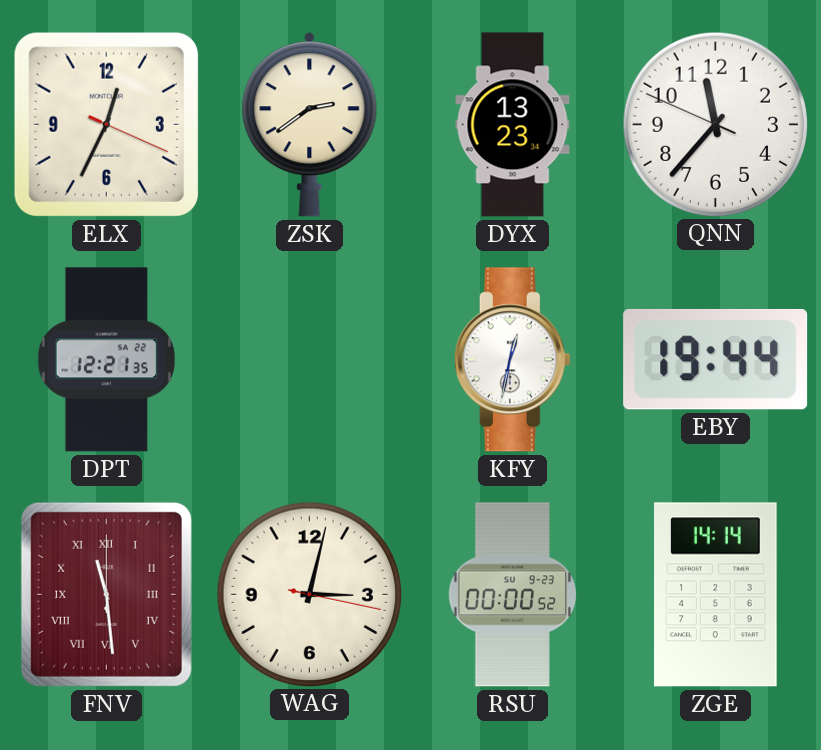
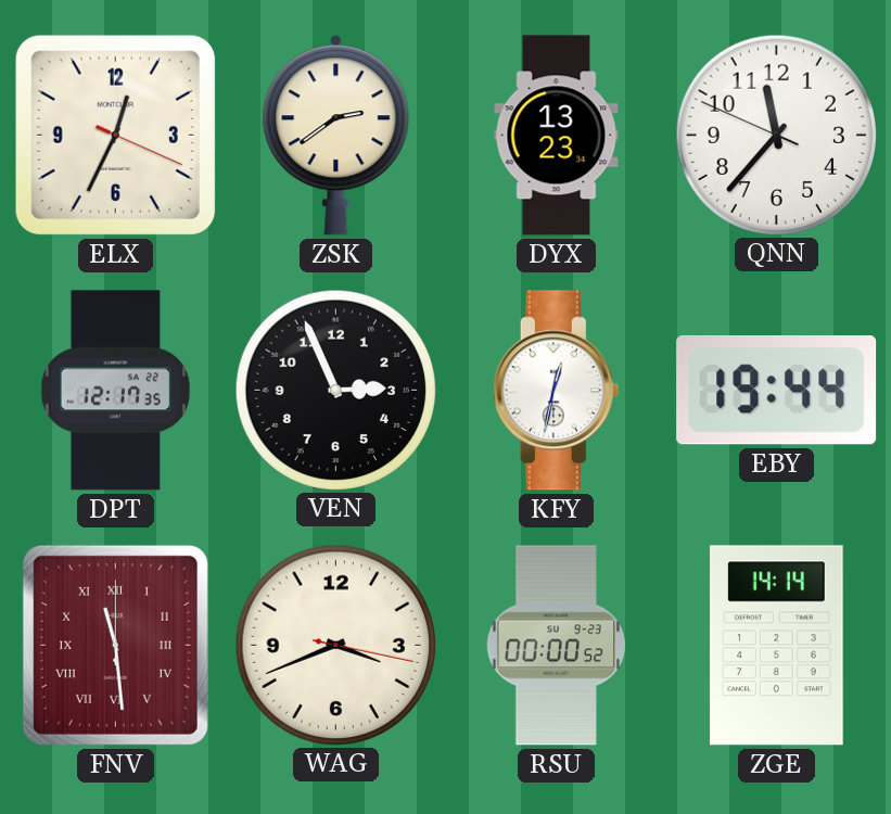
DPT: 12:21 -> 12:17 (115, 391)
VEN: none -> 2:56 (335, 390)
WAG: 3:02 -> 3:41 (335, 645)
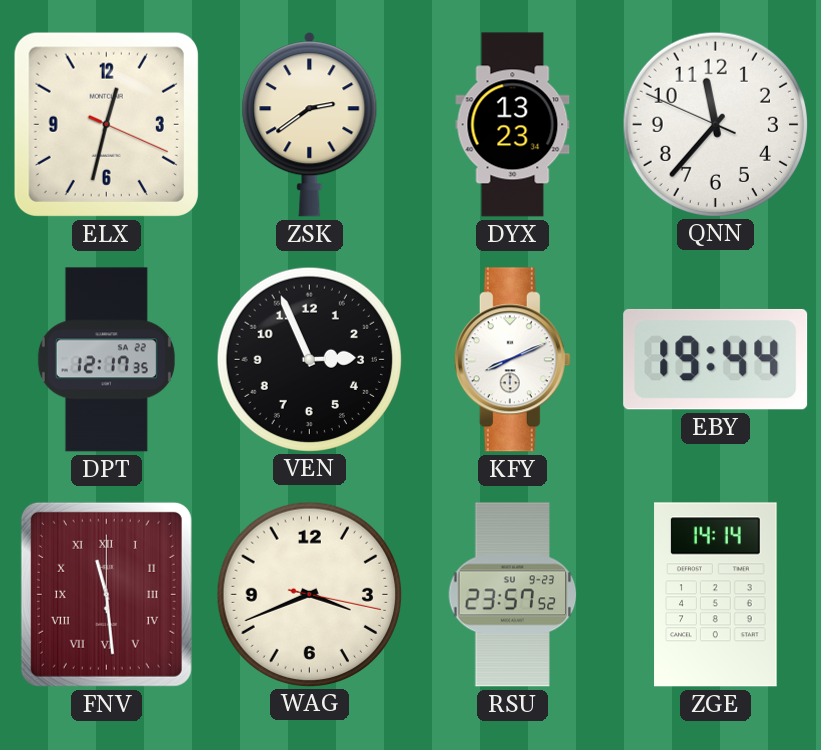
ELX: 12:34 -> 12:32 (106, 124)
KFY: 12:32 -> 8:11 (512, 360)
RSU: 00:00 -> 23:57 (513, 595)
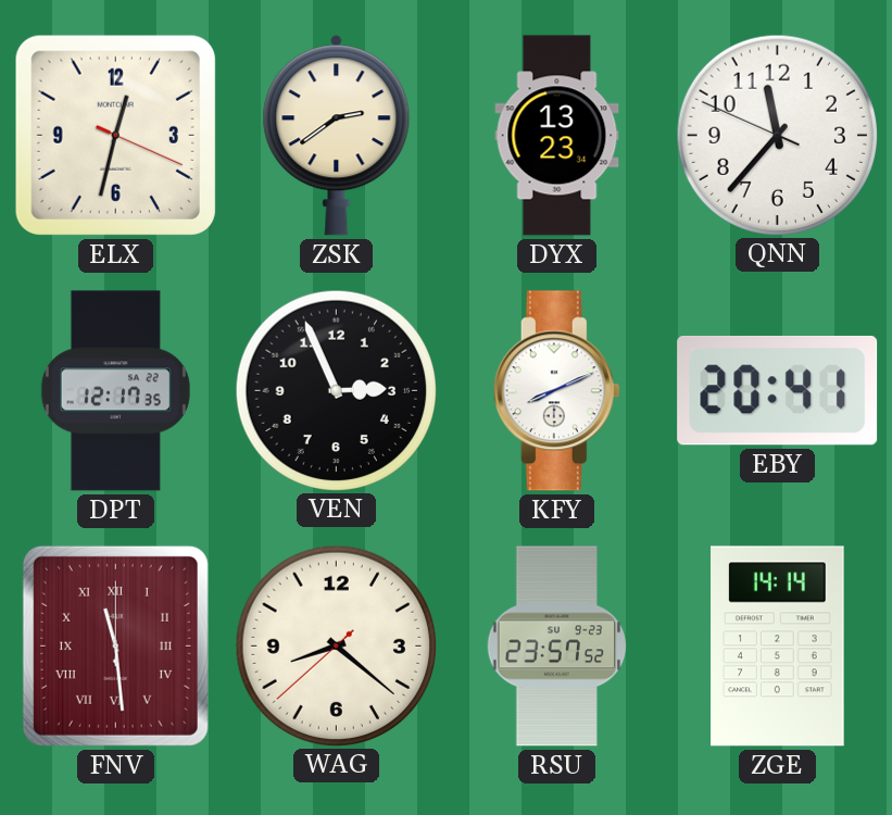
EBY: 19:44 -> 20:41 (778, 390)
WAG: 3:41 -> 8:21 (336, 645)
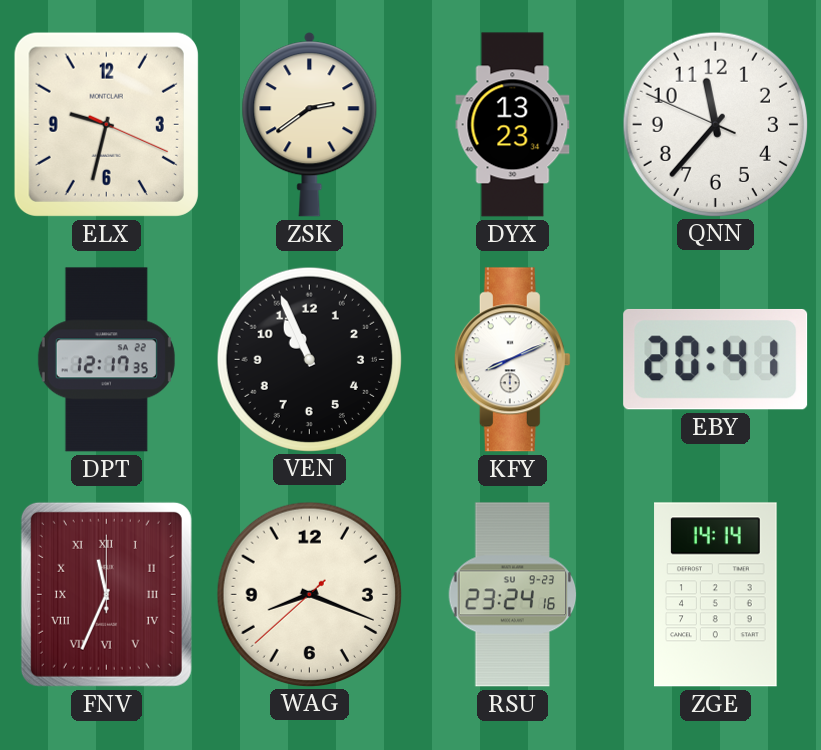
ELX: 12:32 -> 9:32 (106, 124)
VEN: 2:56 -> 10:56 (309, 359)
FNV: 11:29 -> 11:34 (106, 594)
WAG: 8:21 -> 8:18 (309, 594)
RSU: 23:57 -> 23:24 (513, 595)
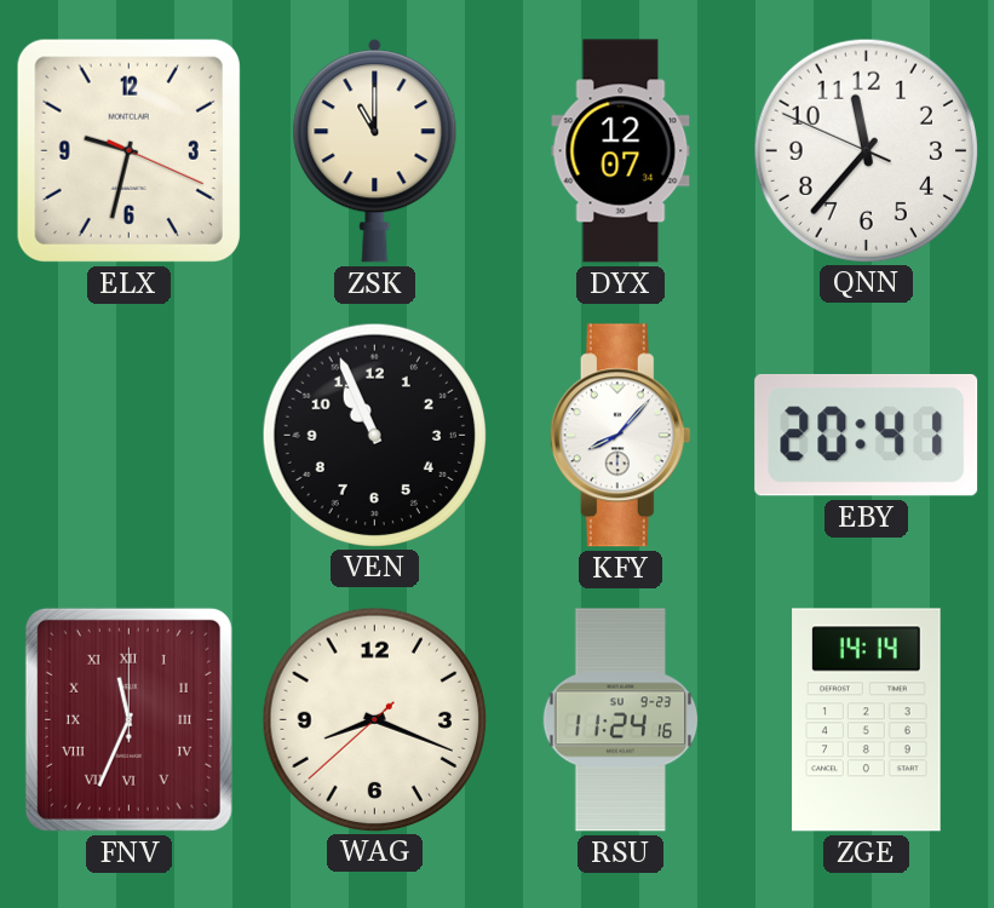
ZSK: 2:39 -> 11:00 (375, 151)
DYX: 13:23 -> 12:07 (621, 151)
DPT: 12:17 -> none (106, 360)
KFY: 8:11 -> 8:07 (620, 436)
RSU: 23:24 -> 11:24 (621, 720)
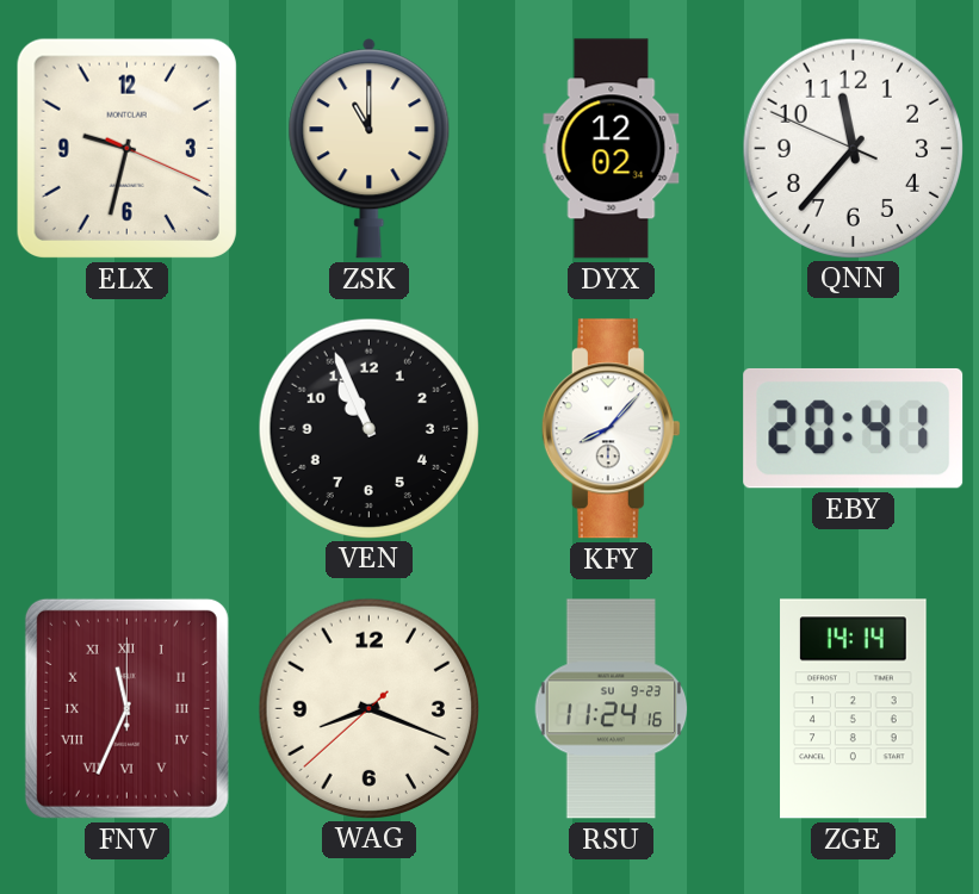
DYX: 12:07 -> 12:02 (612, 149)
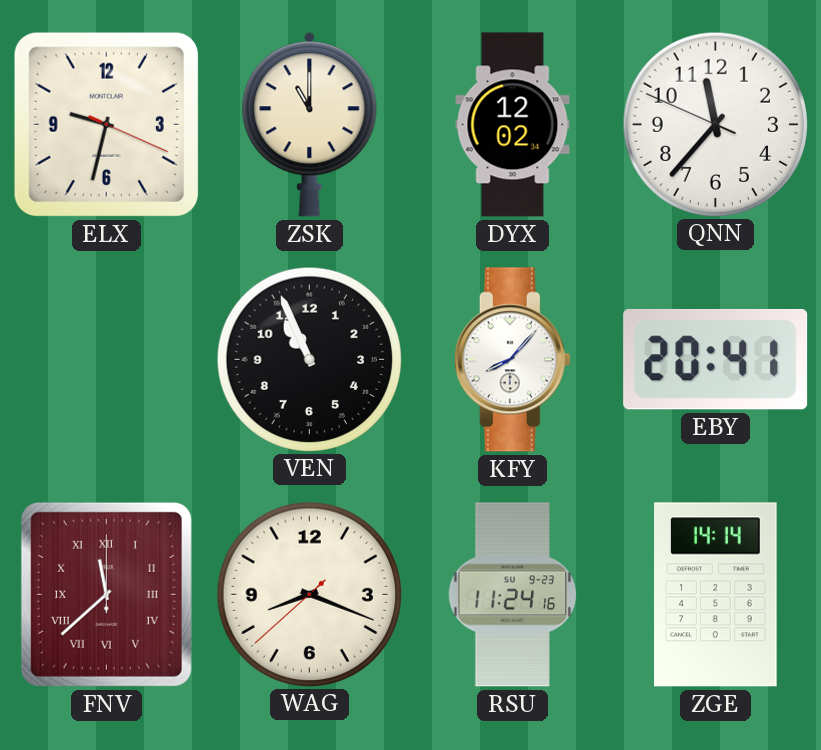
FNV: 11:34 -> 11:38 (106, 594)
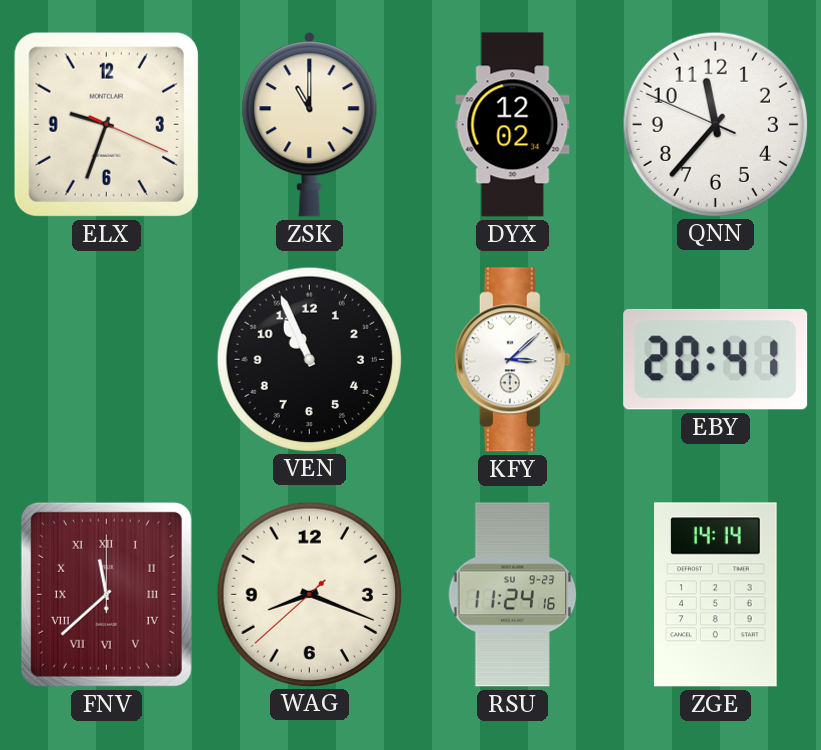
ELX: 9:32 -> 9:33 (106, 124)
KFY: 8:07 -> 3:08 (512, 360)
